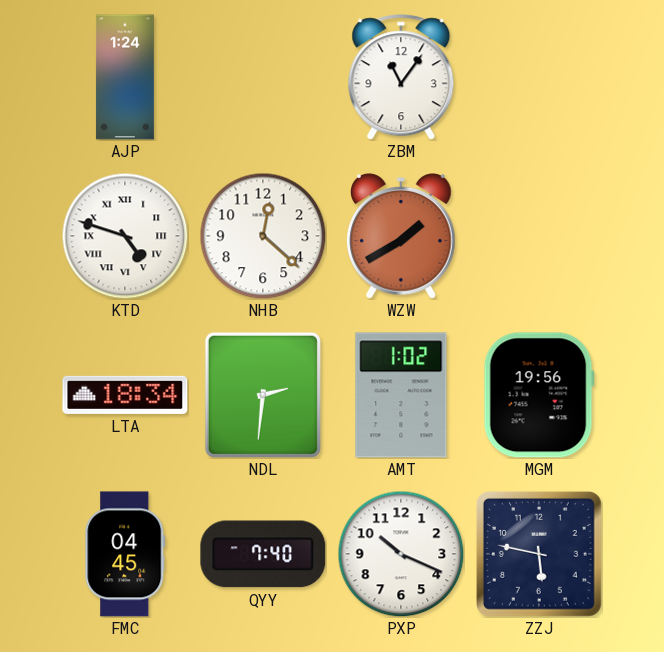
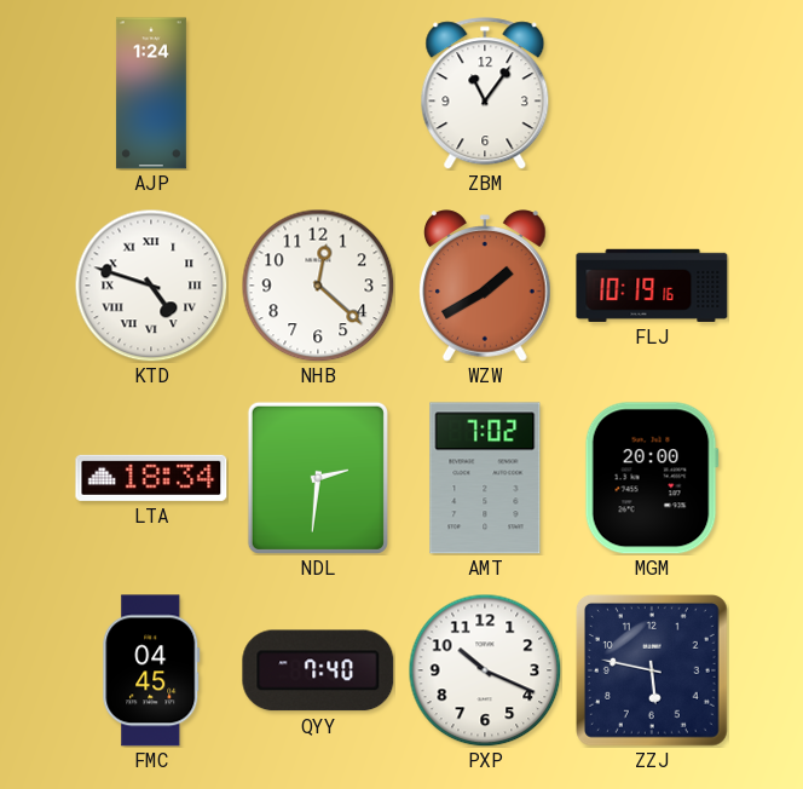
FLJ: none -> 10:19 (652, 286)
AMT: 1:02 -> 7:02 (485, 478)
MGM: 19:56 -> 20:00 (652, 478)
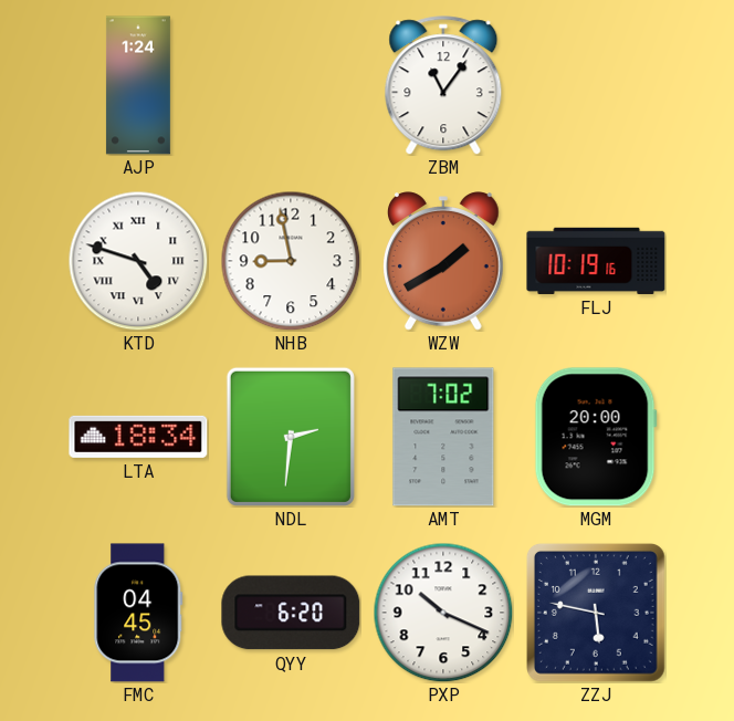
NHB: 12:22 -> 8:58 (291, 261)
QYY: 7:40 -> 6:20 (291, 613)
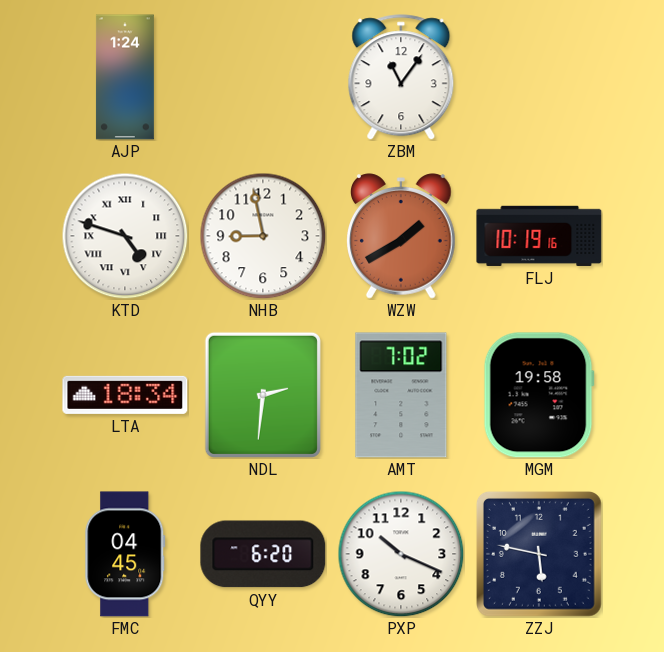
MGM: 20:00 -> 19:58 (539, 395)
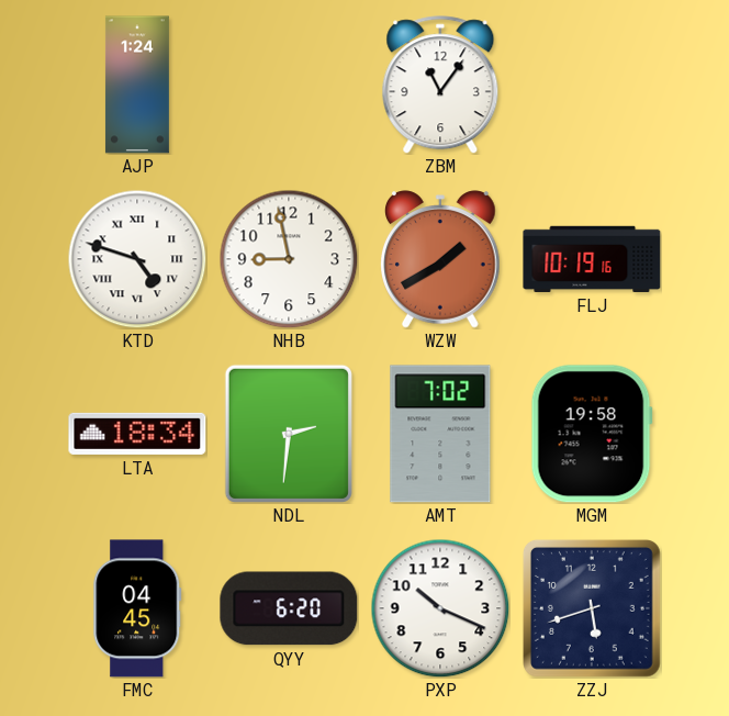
ZZJ: 5:47 -> 5:42 (592, 608)
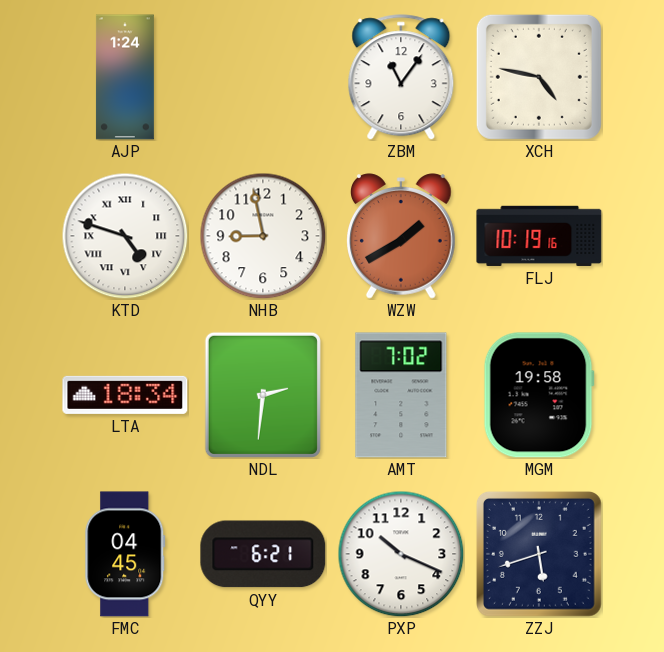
XCH: none -> 4:47 (539, 77)
QYY: 6:20 -> 6:21 (263, 554)
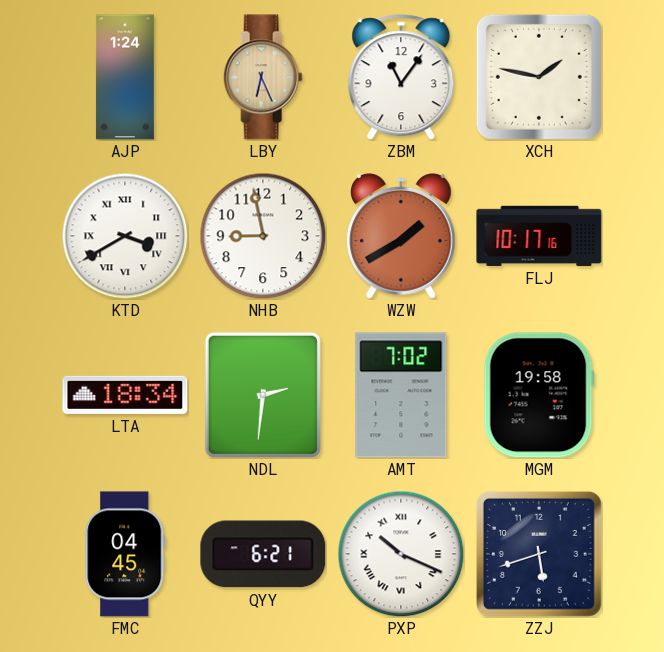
LBY: none -> 6:26 (263, 77)
XCH: 4:47 -> 1:47 (539, 77)
KTD: 4:48 -> 3:40 (125, 236)
FLJ: 10:19 -> 10:17 (539, 236)
PXP numerals: Arabic -> Roman (401, 554)
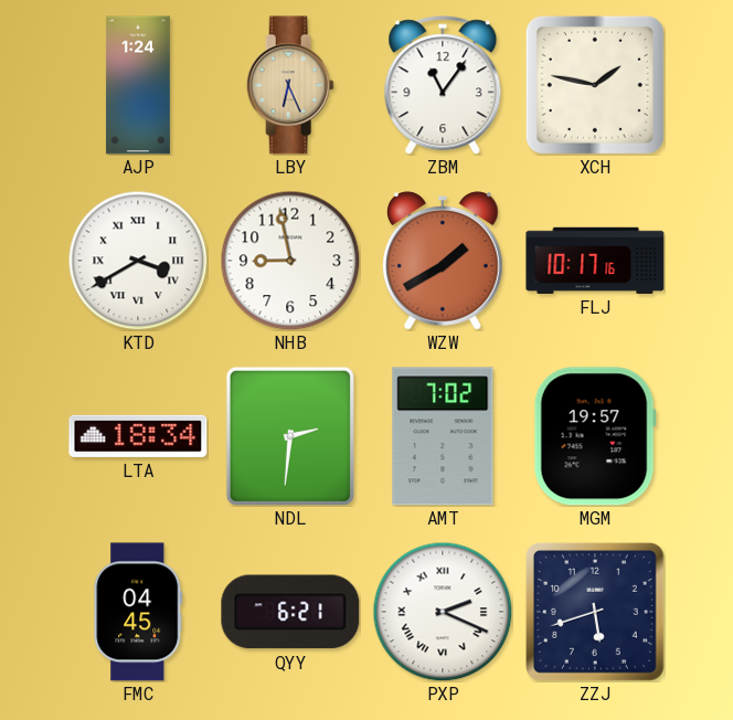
MGM: 19:58 -> 19:57 (595, 436)
PXP: 10:19 -> 2:19 (443, 612)
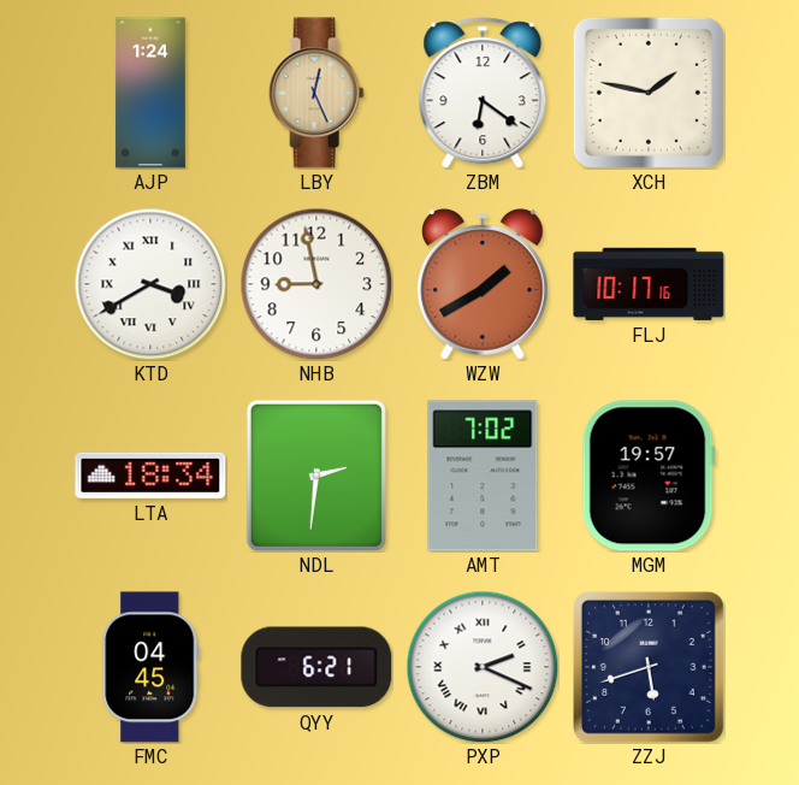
LBY: 6:26 -> 12:26 (316, 93)
ZBM: 11:06 -> 6:21 (483, 93)
